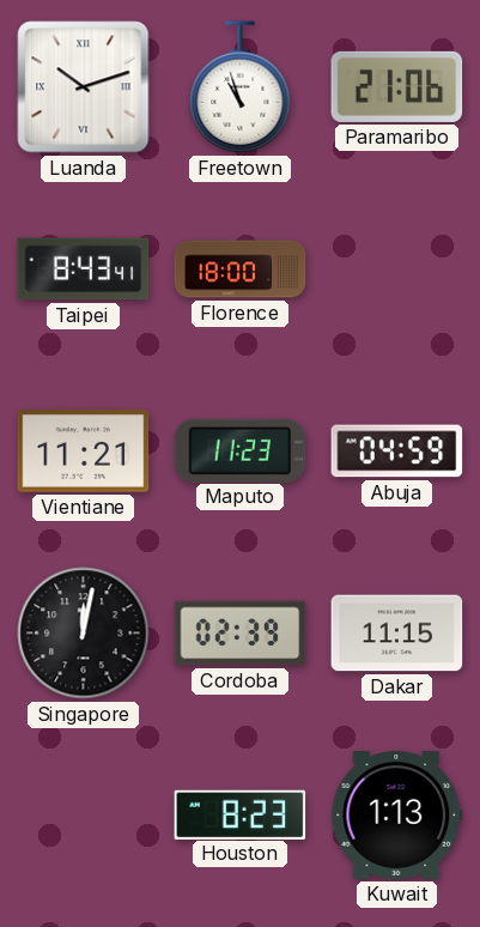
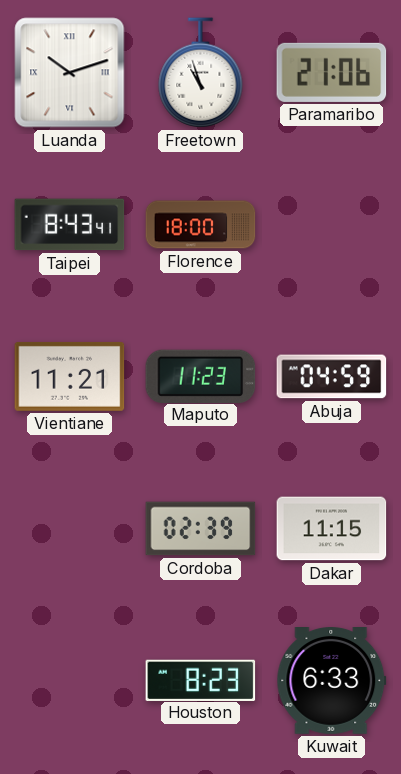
Singapore: 12:02 -> none (84, 634)
Kuwait: 1:13 -> 6:33 (332, 681)
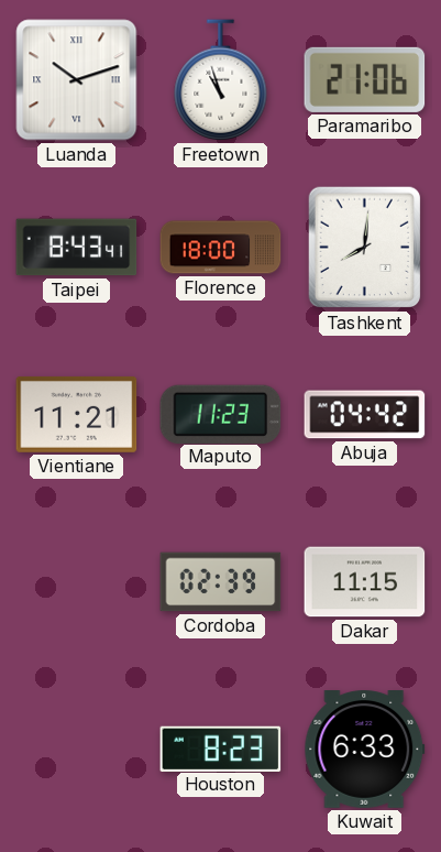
Tashkent: none -> 8:01 (365, 248)
Abuja: 04:59 -> 04:42 (365, 415)
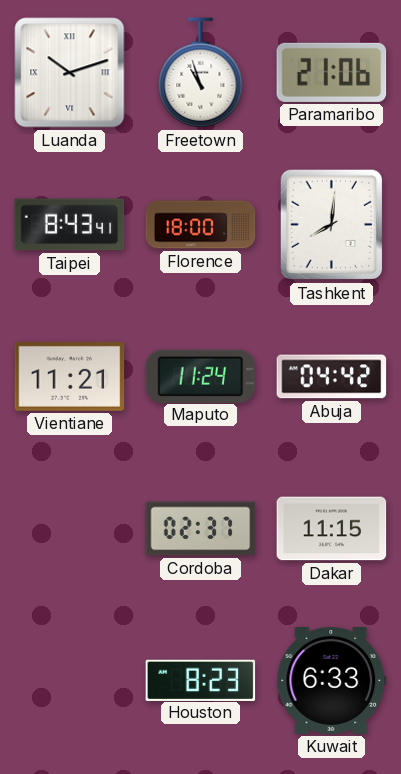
Maputo: 11:23 -> 11:24 (201, 376)
Cordoba: 02:39 -> 02:37 (201, 529)
